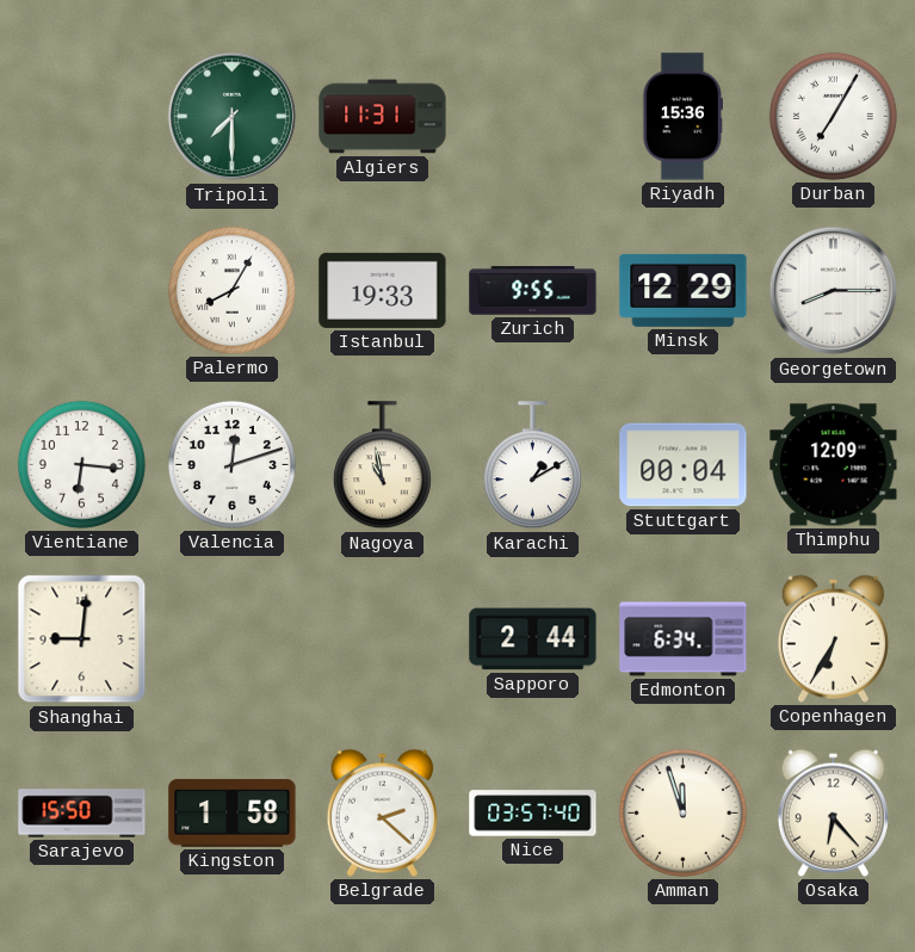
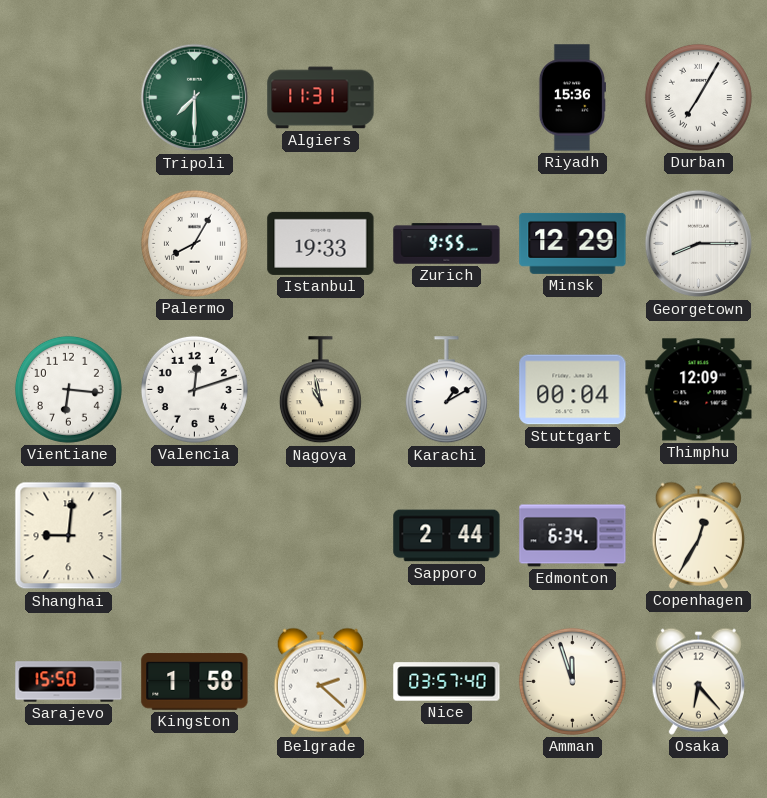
Copenhagen: 6:35 -> 12:35 (698, 535)
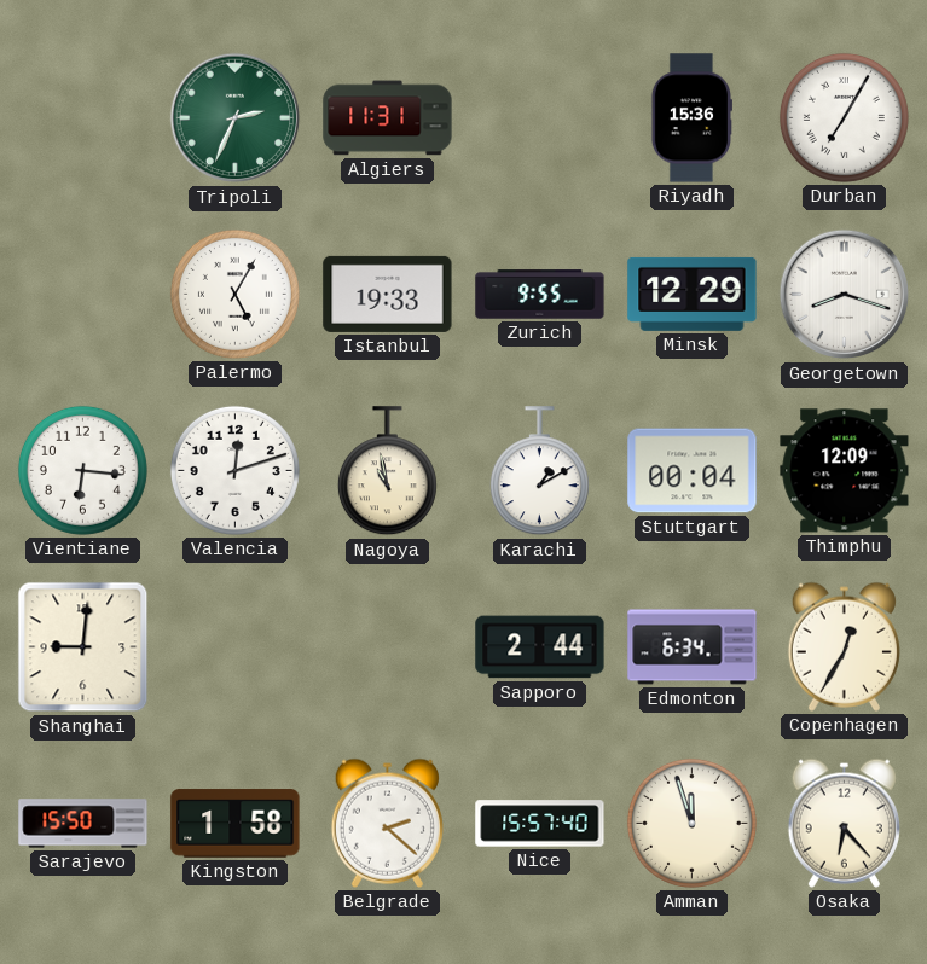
Tripoli: 7:30 -> 2:34 (236, 118)
Palermo: 8:05 -> 5:05 (234, 294)
Georgetown: 8:15 -> 8:18 (845, 295)
Nice: 03:57 -> 15:57 (540, 824)
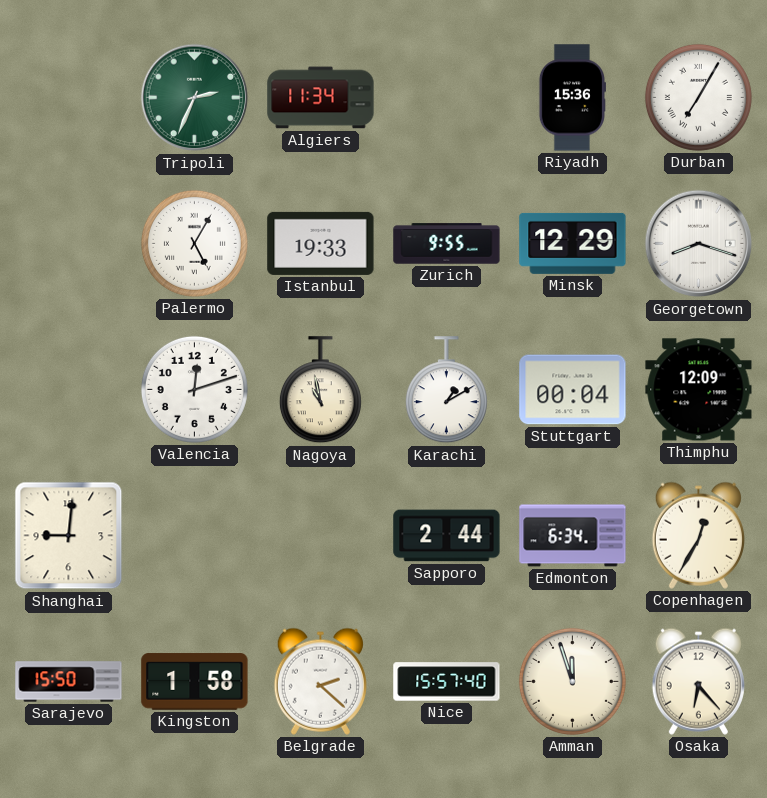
Algiers: 11:31 -> 11:34 (321, 98)
Vientiane: 6:16 -> none (82, 470)
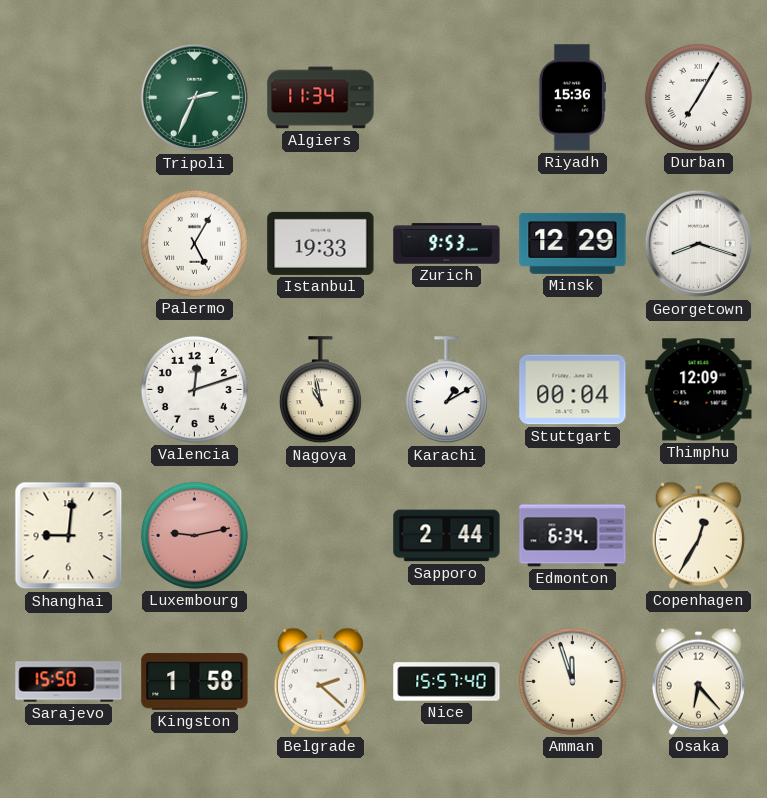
Zurich: 9:55 -> 9:53 (447, 244)
Luxembourg: none -> 9:13 (194, 535)
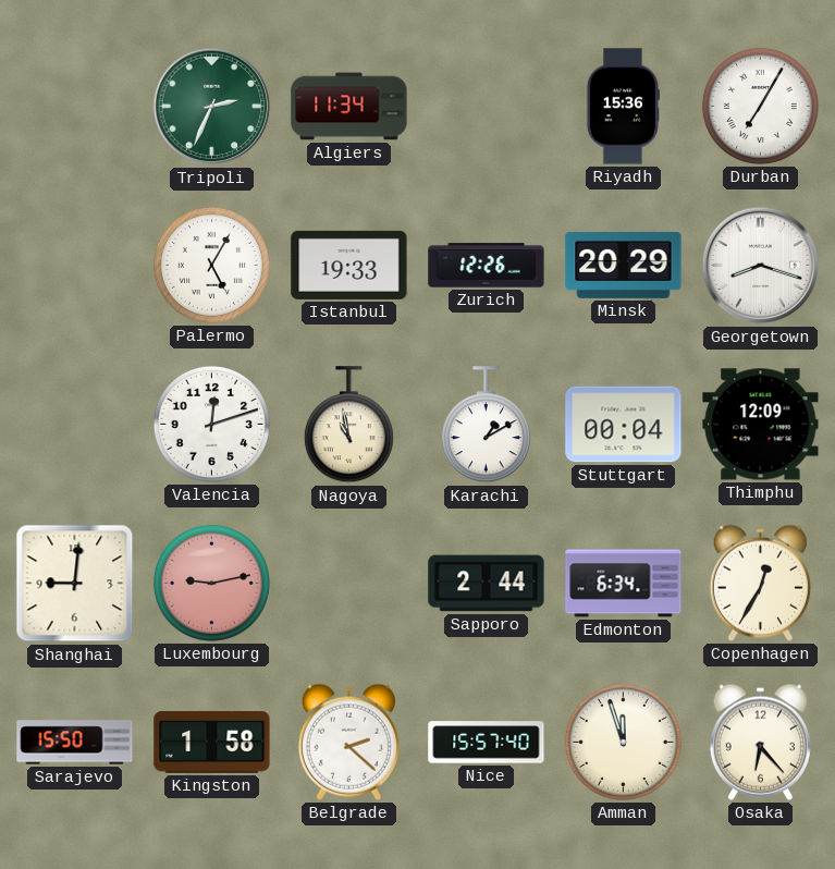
Zurich: 9:53 -> 12:26 (487, 266)
Minsk: 12:29 -> 20:29 (624, 265)
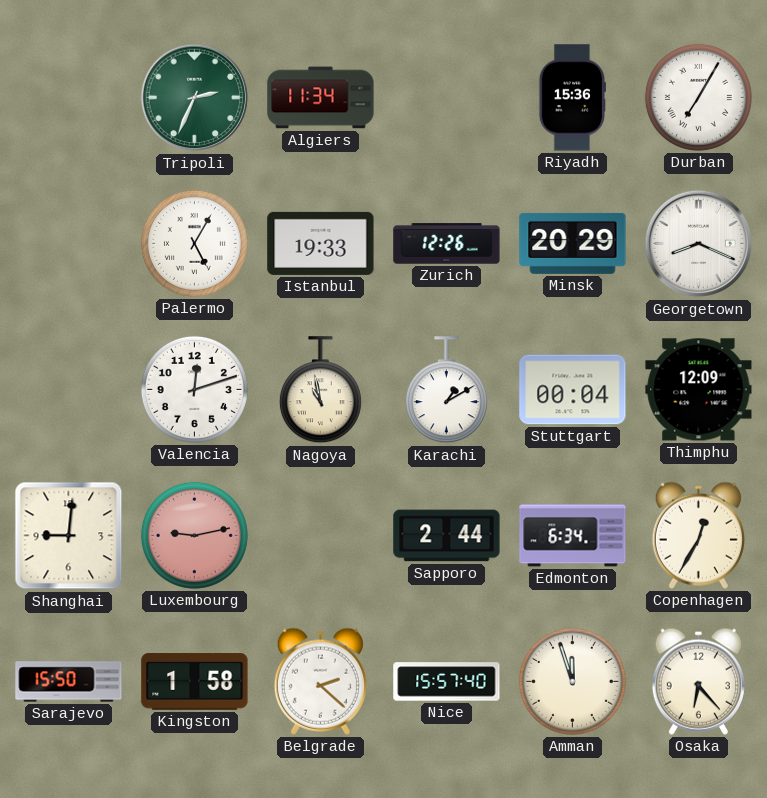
Georgetown: 8:18 -> 8:19 (699, 244)
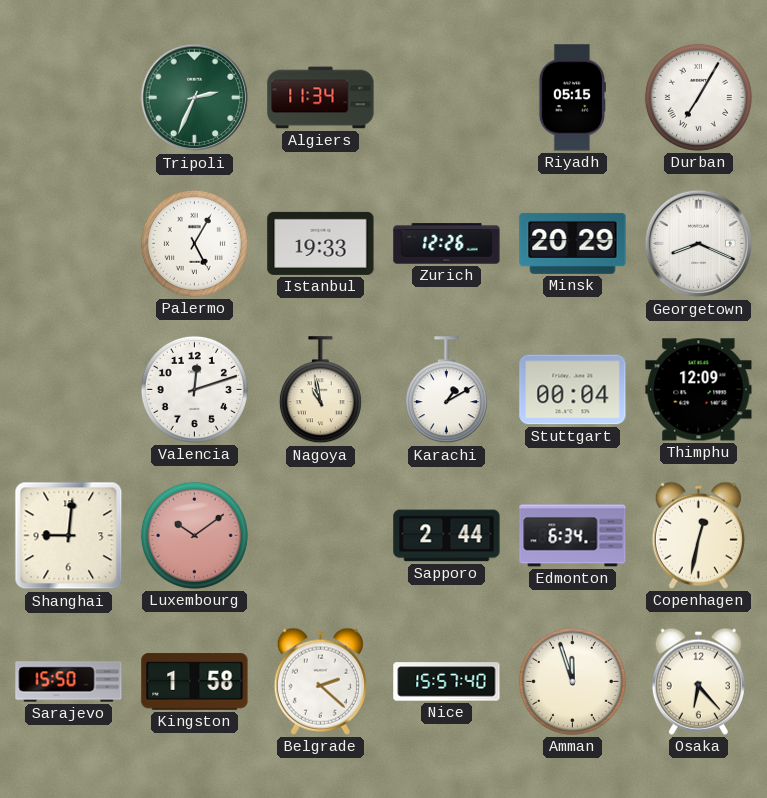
Riyadh: 15:36 -> 05:15 (572, 98)
Luxembourg: 9:13 -> 10:09 (194, 535)
Copenhagen: 12:35 -> 12:32 (698, 535)
